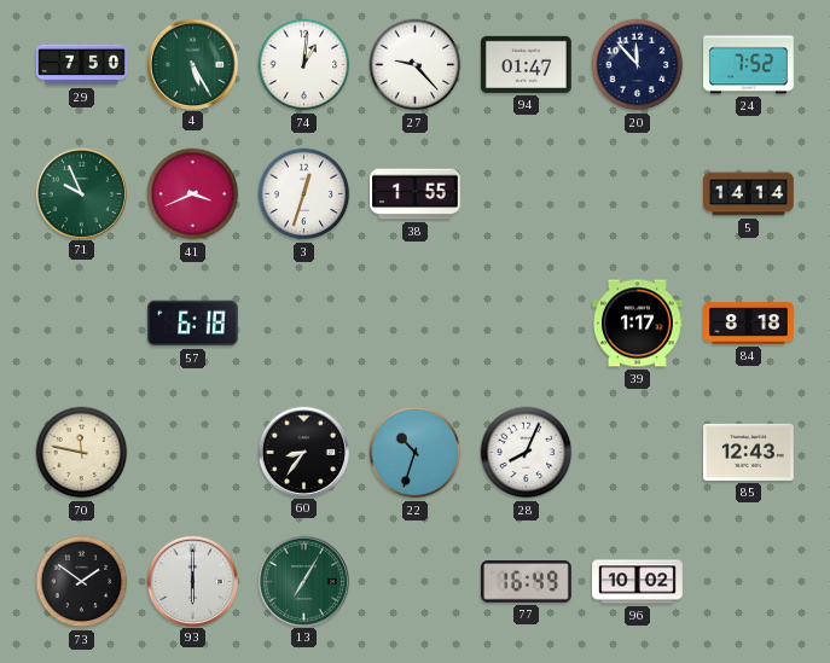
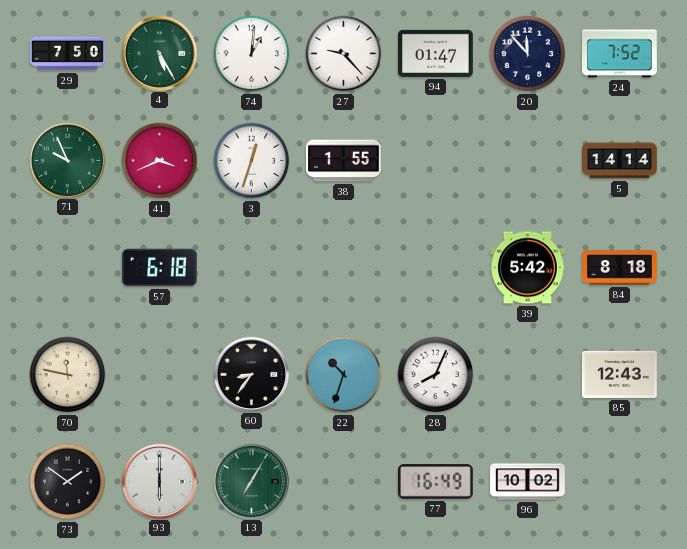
39: 1:17 -> 5:42 (528, 268)
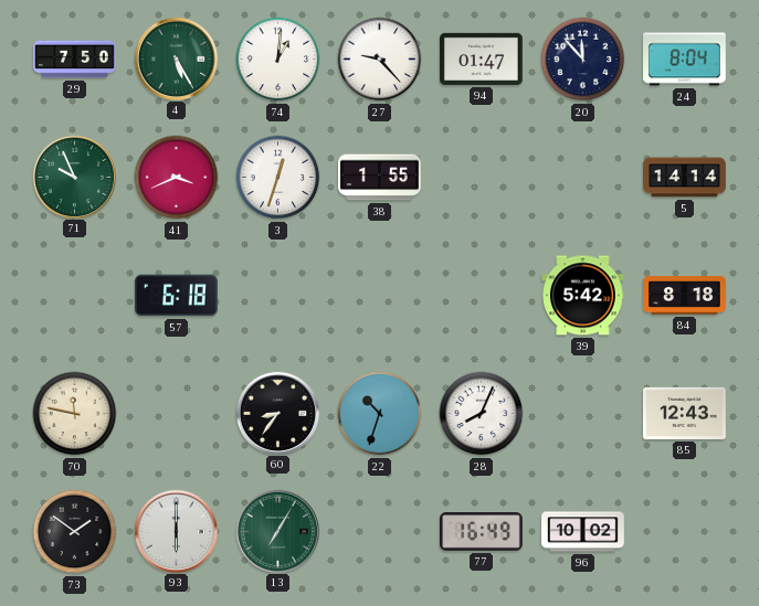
24: 7:52 -> 8:04 (685, 60)
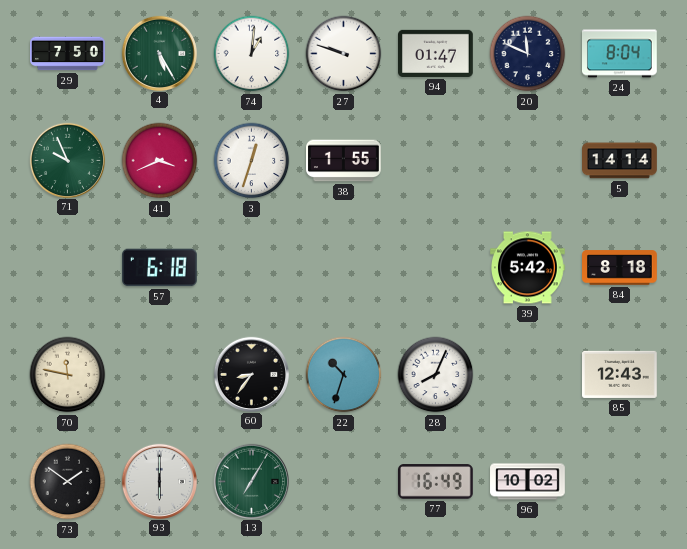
27: 9:23 -> 9:48 (344, 54)
20: 11:53 -> 11:49 (528, 54)
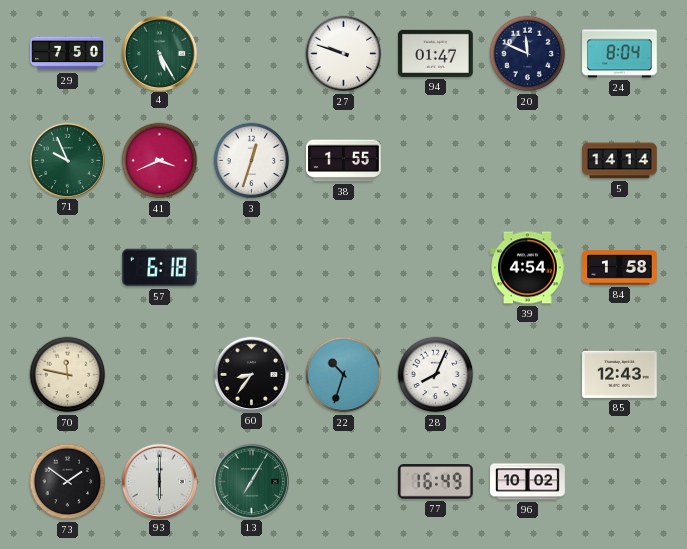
74: 1:01 -> none (252, 54)
39: 5:42 -> 4:54 (528, 268)
84: 8:18 -> 1:58 (620, 268)
